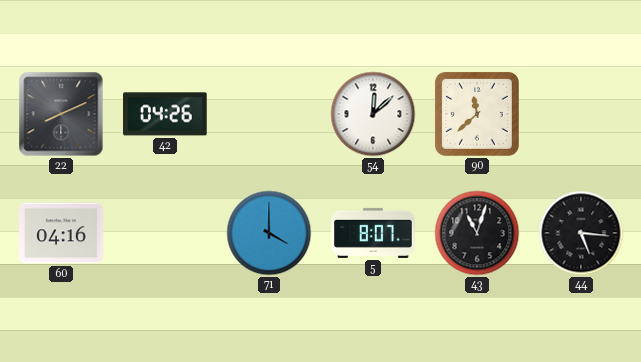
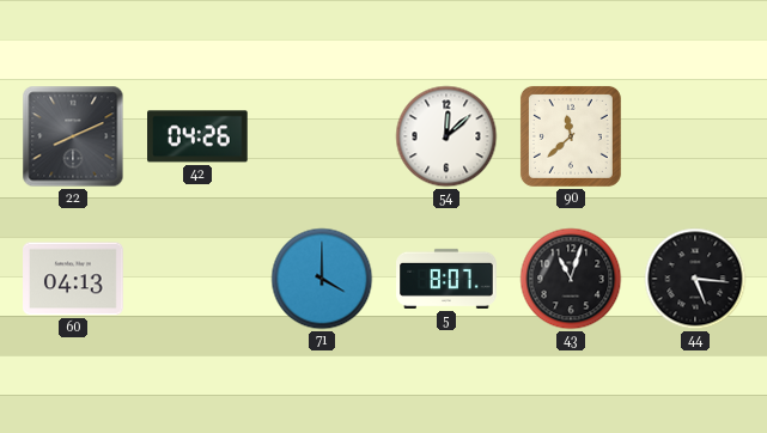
60: 04:16 -> 04:13 (73, 279)
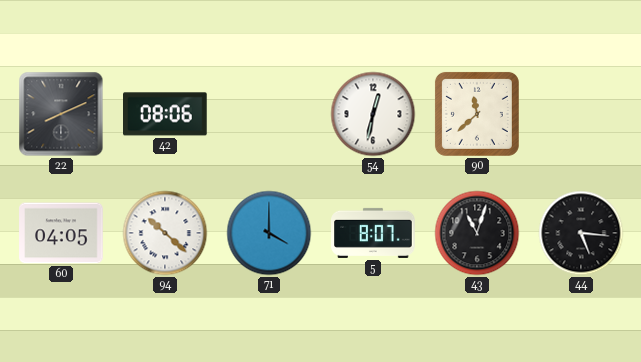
42: 04:26 -> 08:06 (166, 114)
54: 12:08 -> 12:32 (373, 114)
60: 04:13 -> 04:05 (61, 233)
94: none -> 10:22 (165, 233)
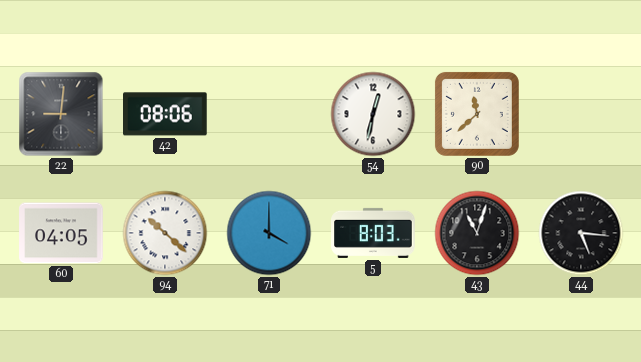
22: 8:11 -> 9:01 (61, 114)
5: 8:07 -> 8:03 (373, 233)
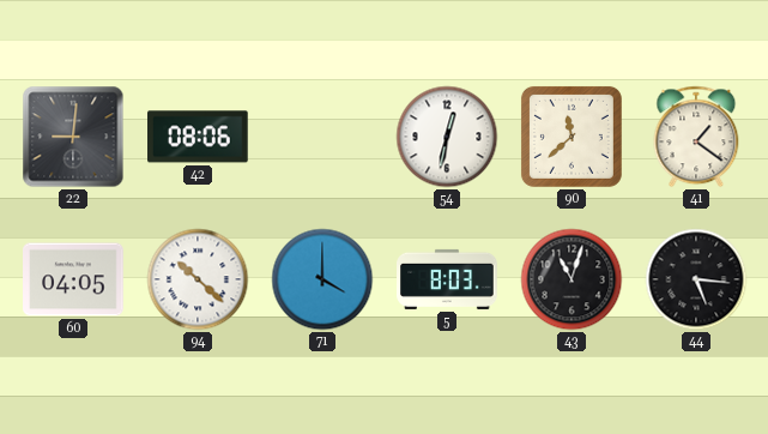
41: none -> 1:21 (696, 137)
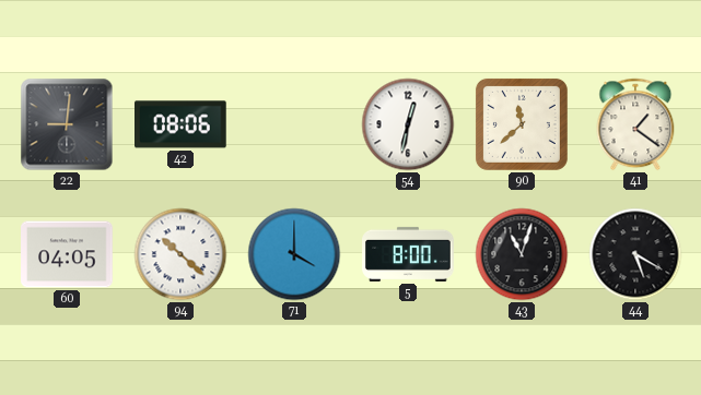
5: 8:03 -> 8:00 (408, 254)
44: 5:16 -> 5:20 (635, 254)
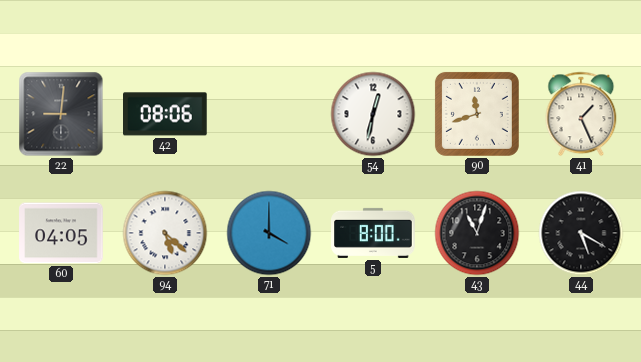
90: 11:38 -> 11:42 (477, 114)
41: 1:21 -> 1:26 (581, 114)
94: 10:22 -> 5:22 (165, 233)
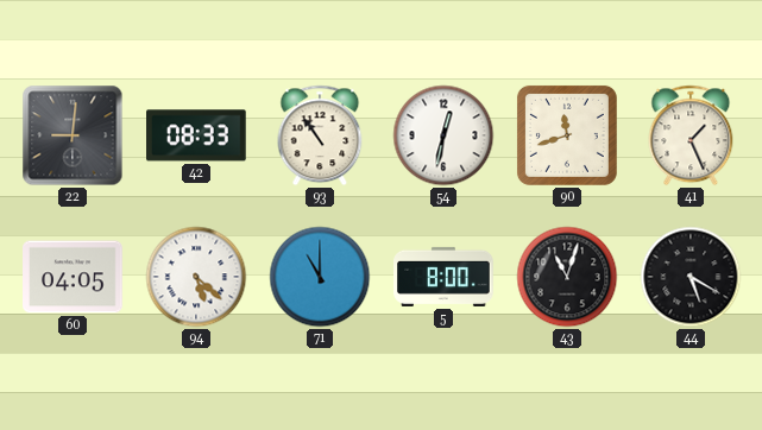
42: 08:06 -> 08:33 (197, 135)
93: none -> 10:54 (320, 135)
71: 4:00 -> 11:00 (320, 277)
